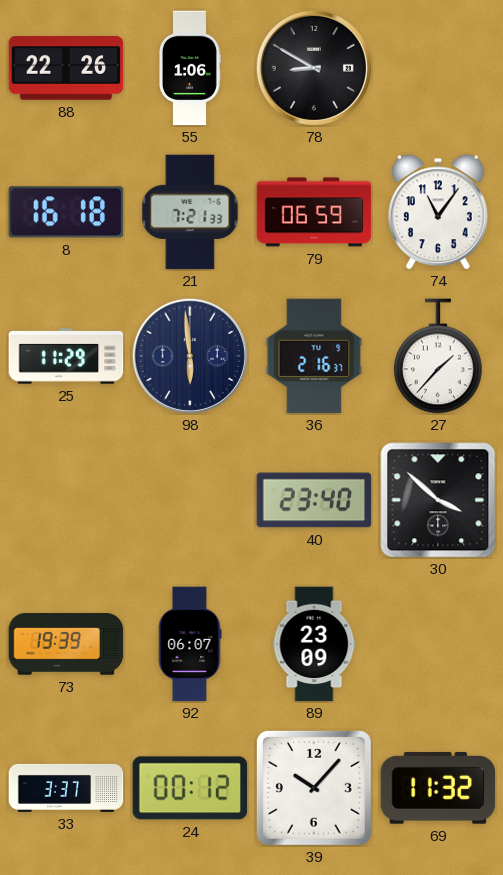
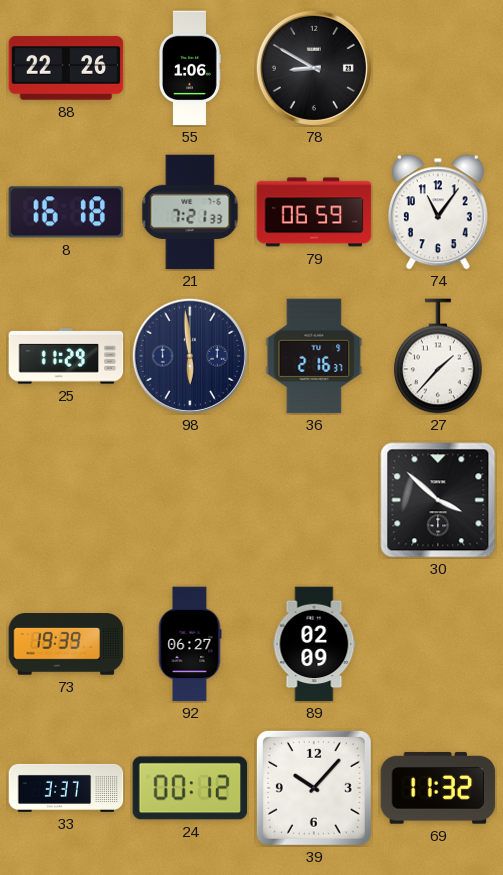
40: 23:40 -> none (314, 500)
92: 06:07 -> 06:27 (190, 644)
89: 23:09 -> 02:09 (314, 644)
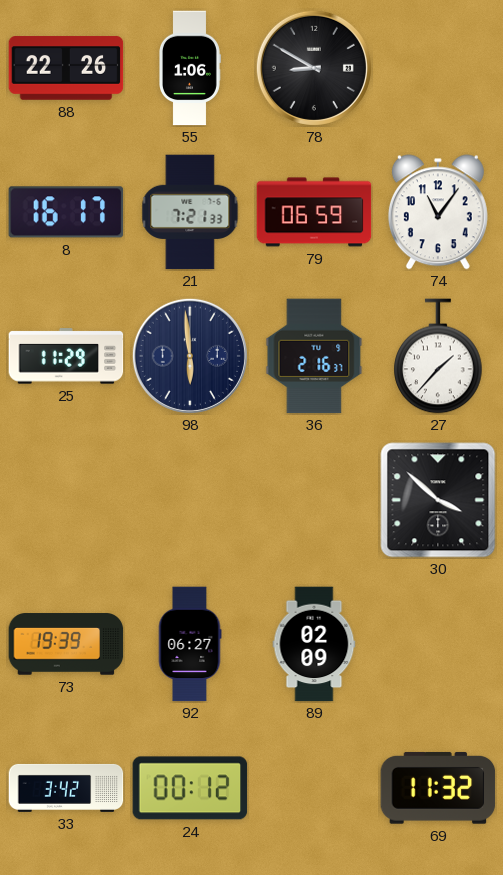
8: 16:18 -> 16:17 (66, 212)
33: 3:37 -> 3:42 (66, 788)
39: 10:07 -> none (314, 788)
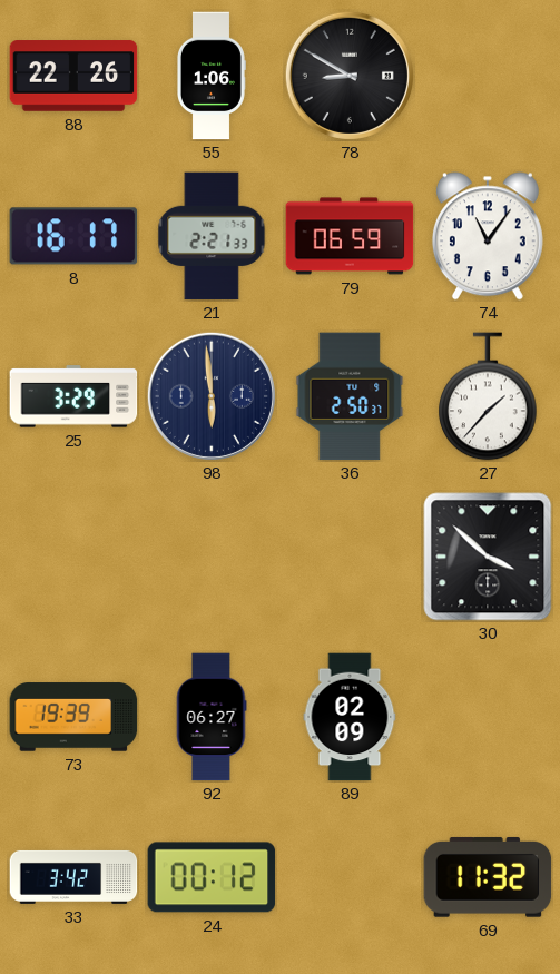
21: 7:21 -> 2:21 (212, 236)
25: 11:29 -> 3:29 (73, 396)
36: 2:16 -> 2:50 (350, 396)
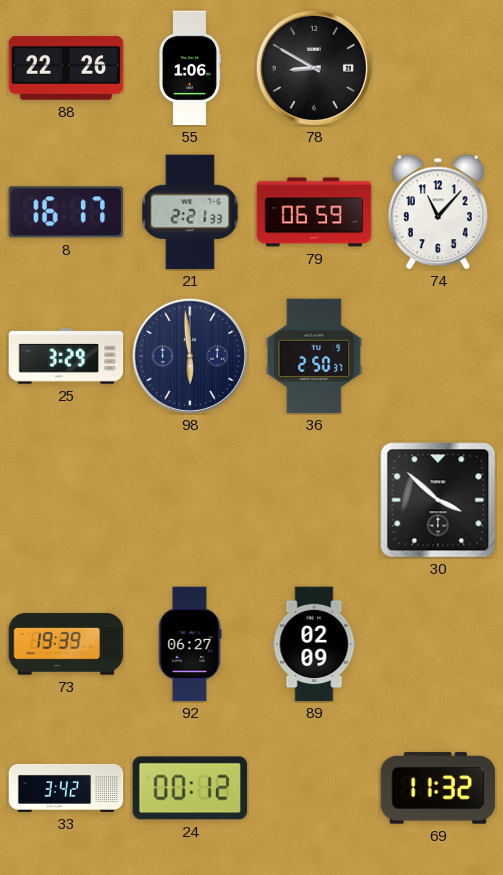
74: 11:06 -> 11:07 (438, 212)
27: 1:37 -> none (488, 396)
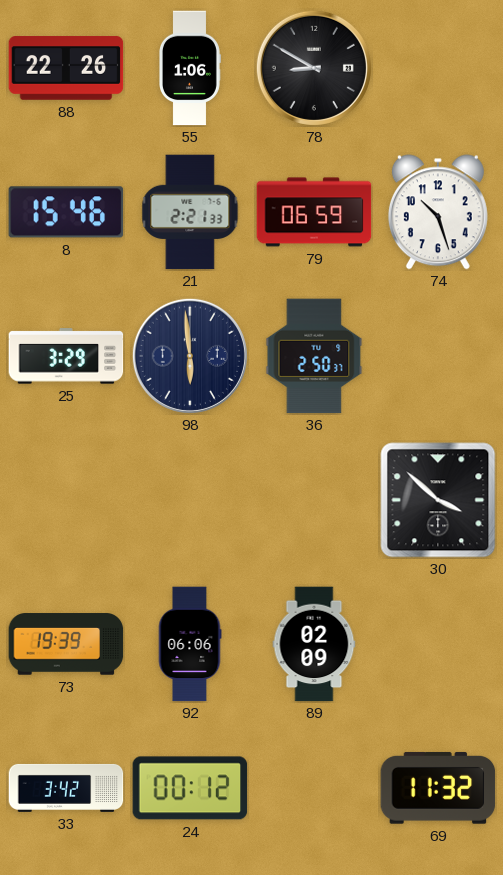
8: 16:17 -> 15:46 (66, 212)
74: 11:07 -> 10:27 (438, 212)
92: 06:27 -> 06:06 (190, 644)
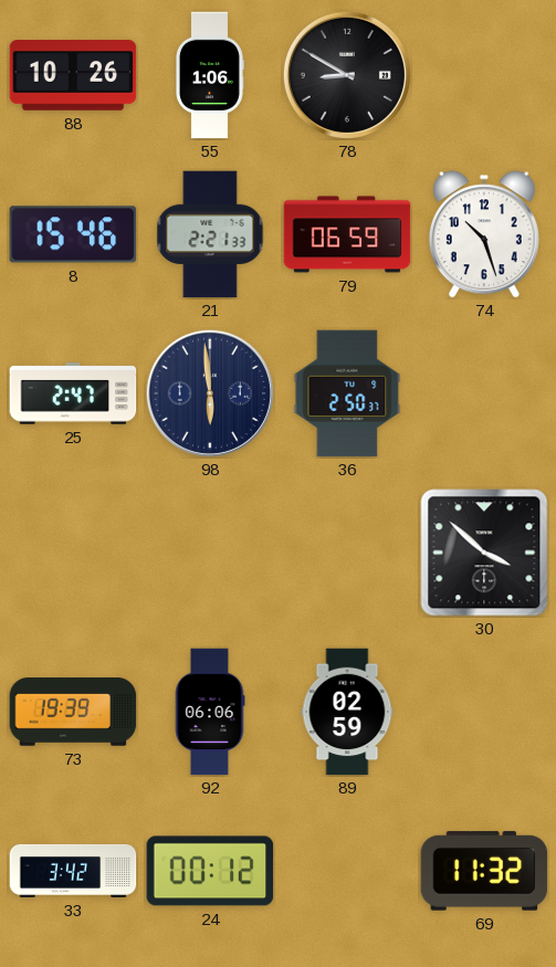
88: 22:26 -> 10:26 (73, 75)
25: 3:29 -> 2:47 (73, 393)
89: 02:09 -> 02:59 (347, 712)
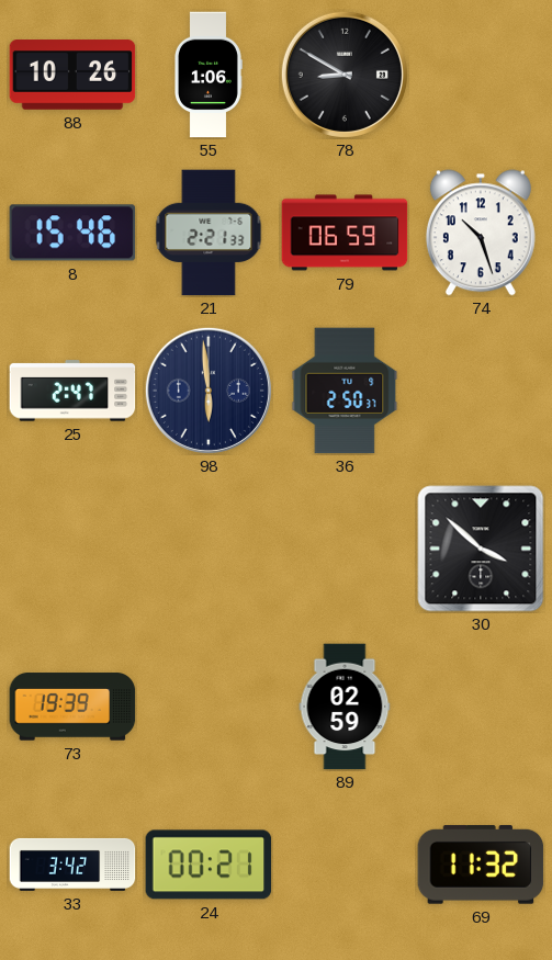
92: 06:06 -> none (210, 712)
24: 00:12 -> 00:21 (209, 865)
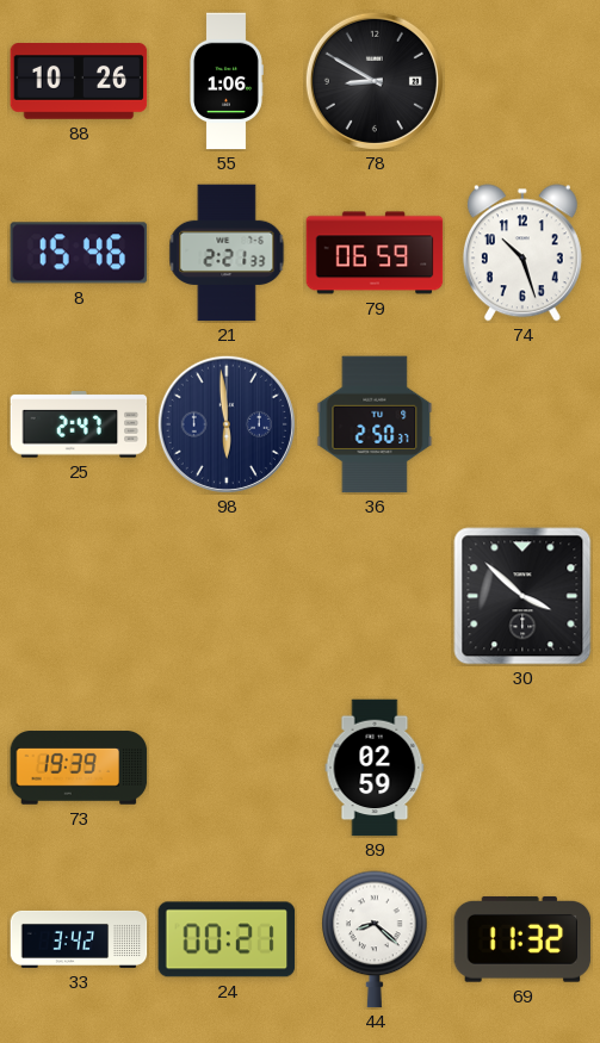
44: none -> 8:22 (375, 939)
